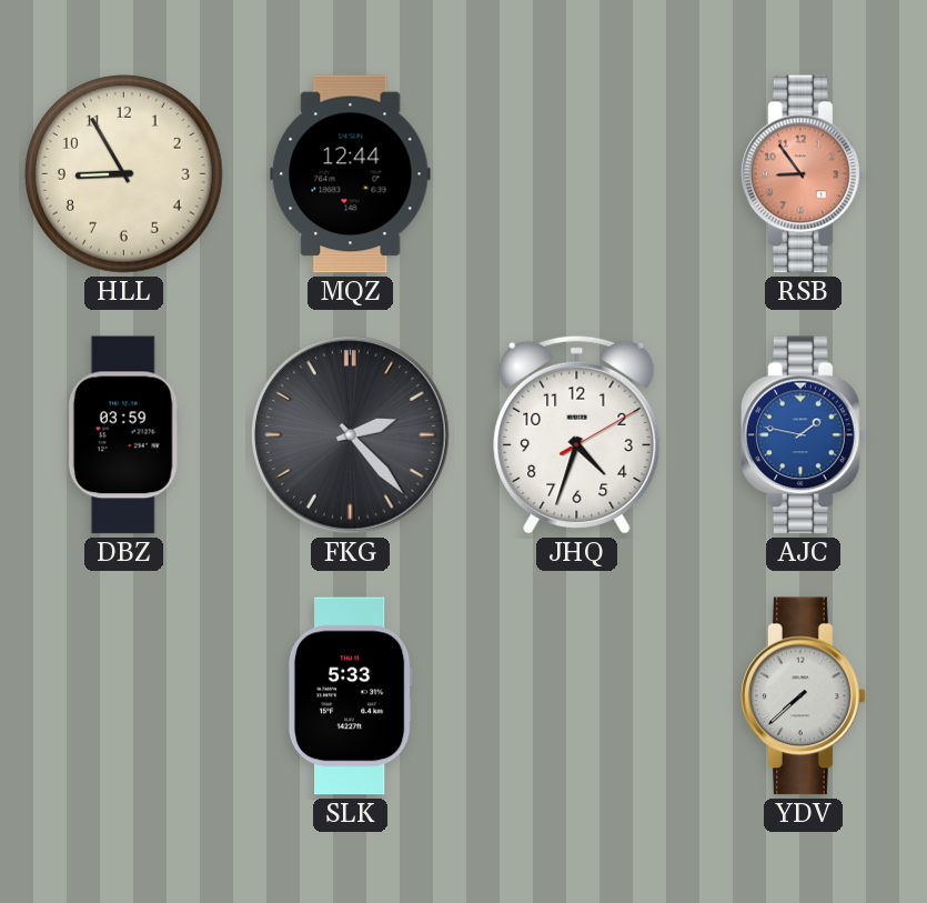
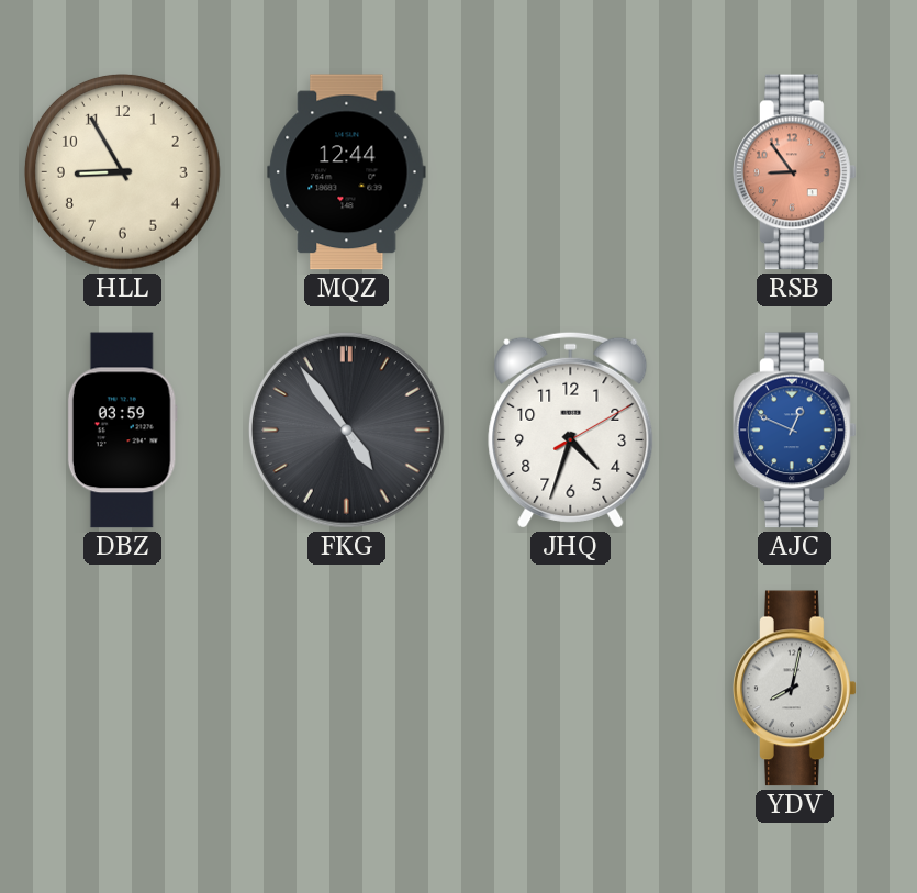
FKG: 2:23 -> 4:54 (346, 429)
AJC: 1:47 -> 12:49 (795, 431)
SLK: 5:33 -> none (350, 696)
YDV: 7:38 -> 8:02 (795, 689)
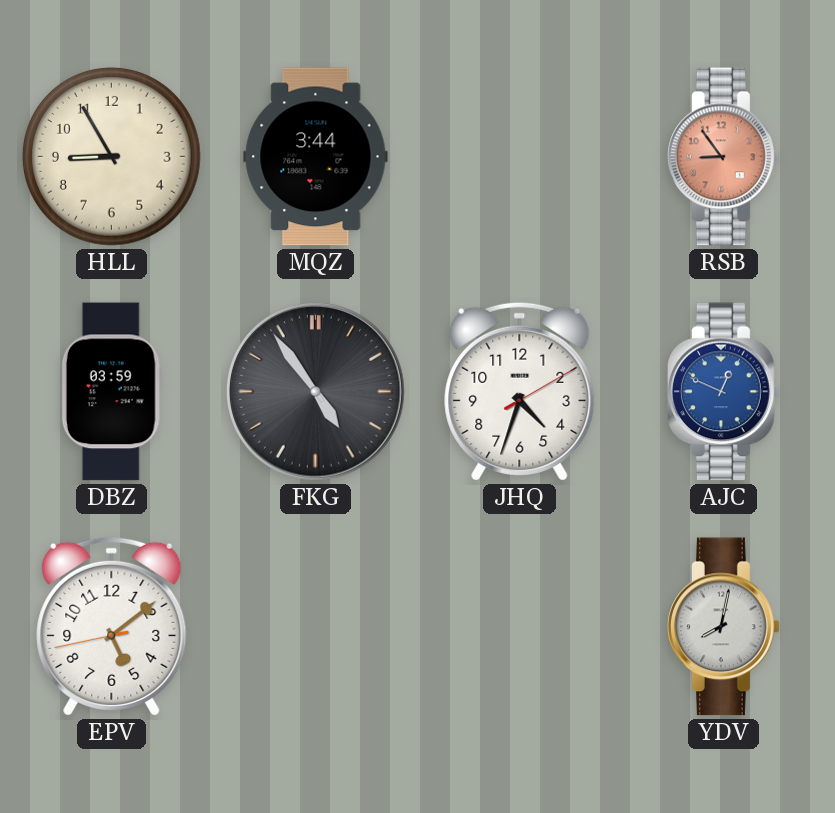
MQZ: 12:44 -> 3:44 (316, 157)
EPV: none -> 5:08 (112, 626)
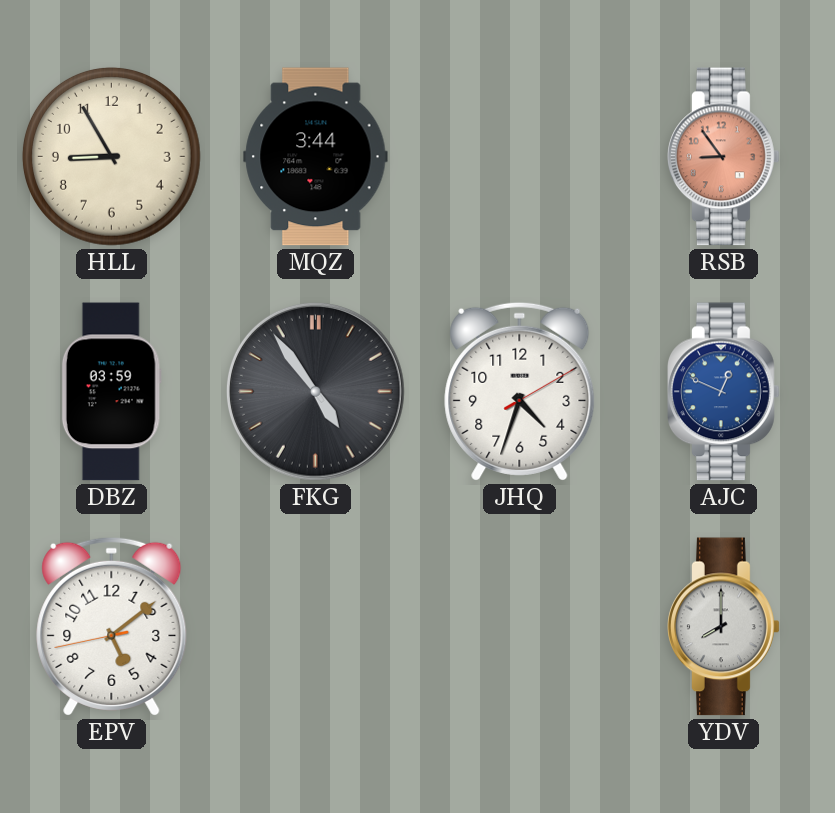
YDV: 8:02 -> 8:00 (724, 627)
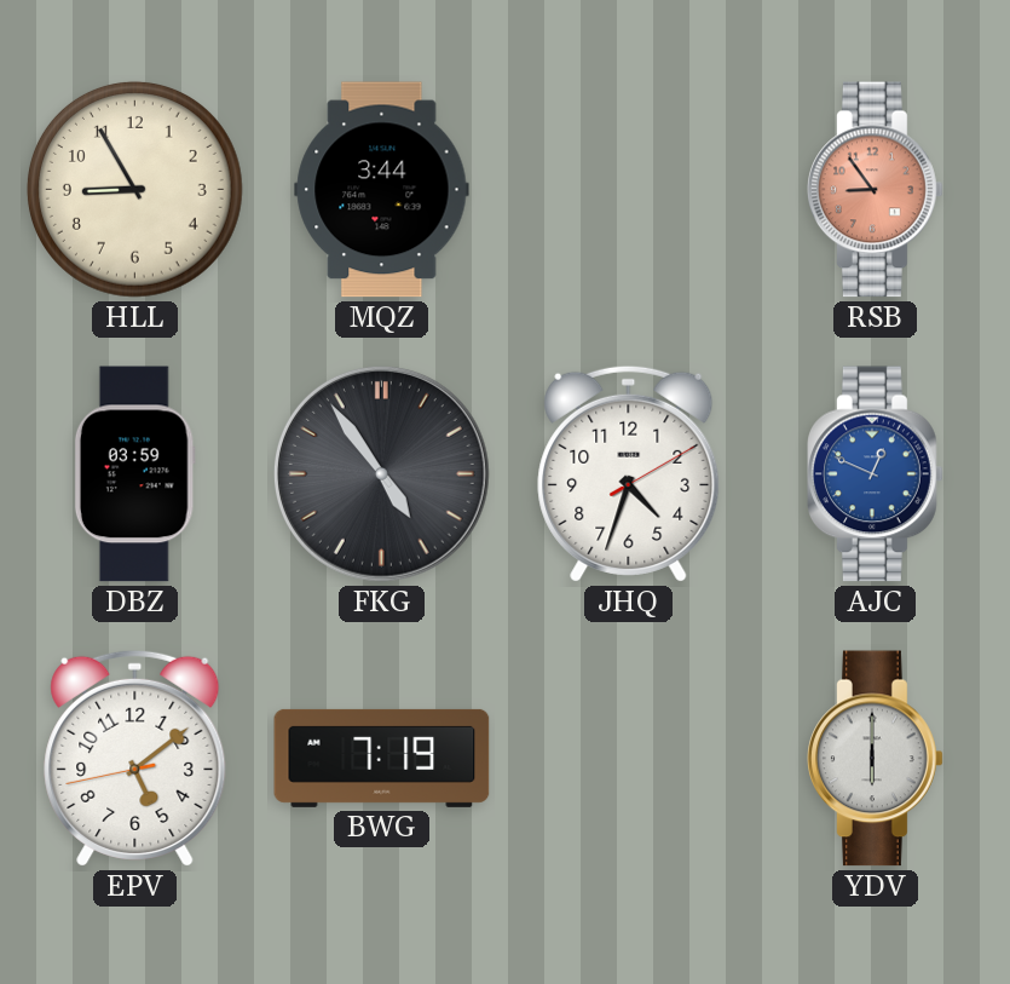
BWG: none -> 7:19 (382, 758)
YDV: 8:00 -> 6:00 (876, 759)
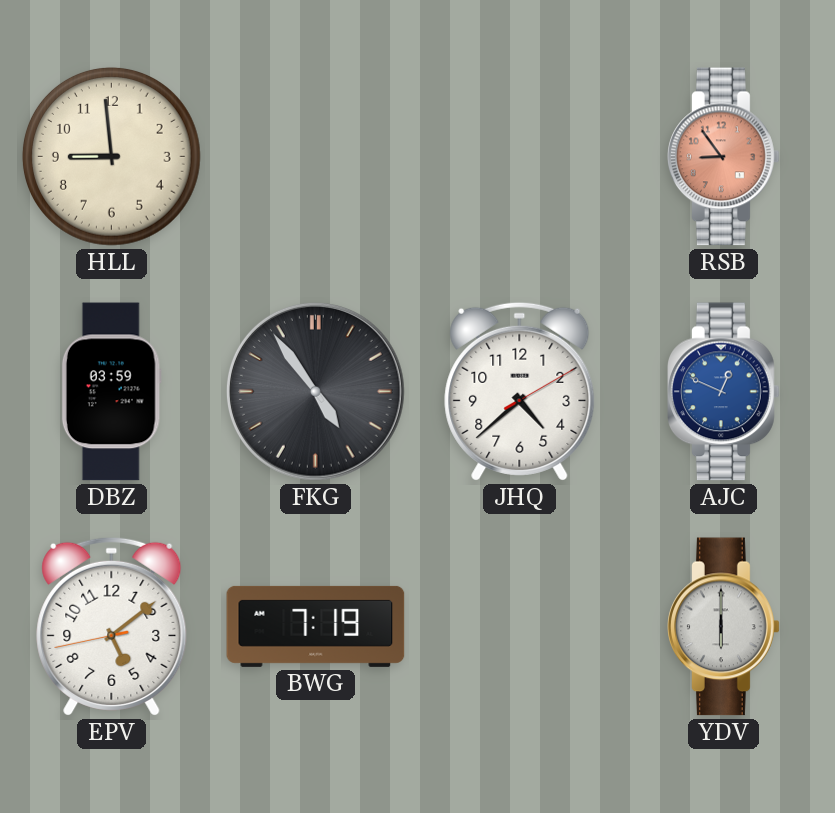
HLL: 8:55 -> 8:59 (111, 156)
MQZ: 3:44 -> none (382, 190)
JHQ: 4:33 -> 4:38 (520, 391)
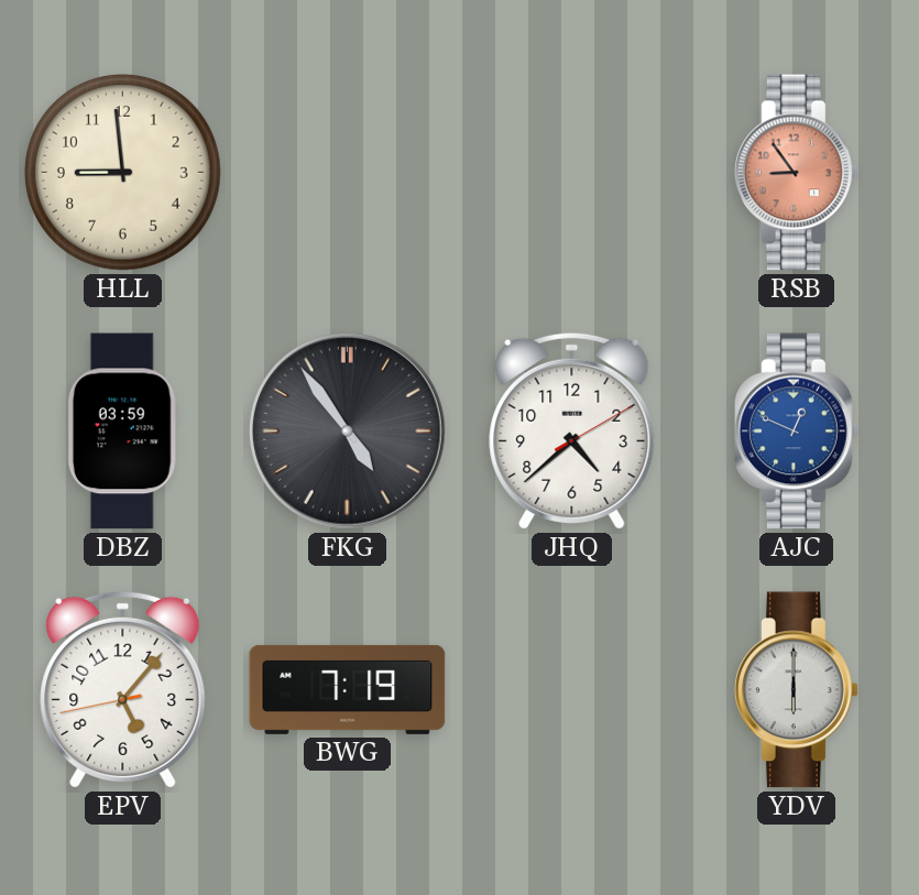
EPV: 5:08 -> 5:06 (123, 689)
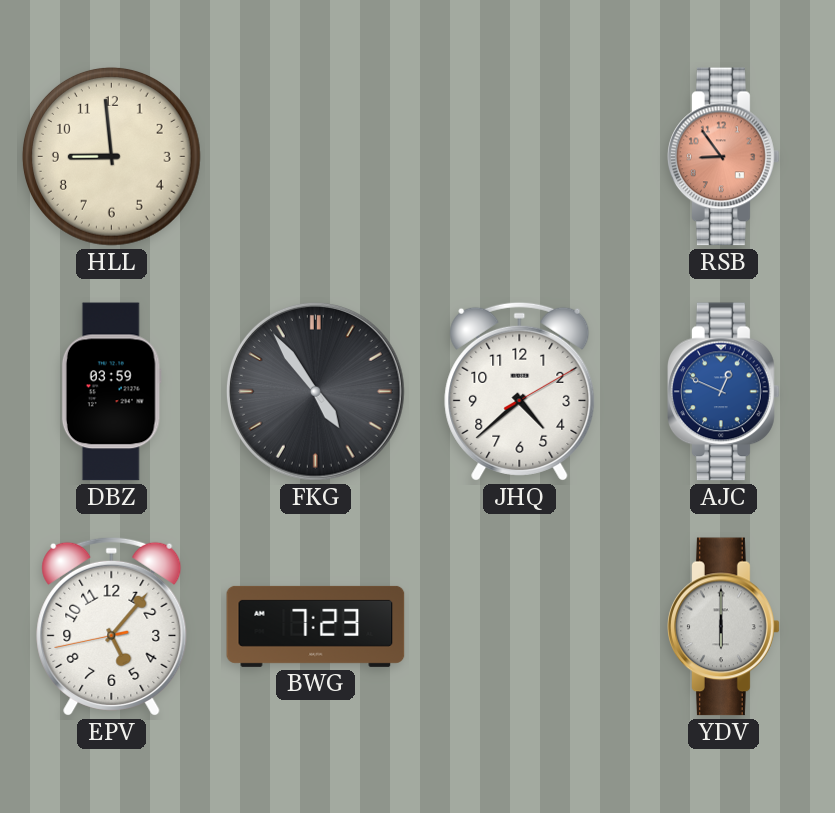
BWG: 7:19 -> 7:23 (316, 626)
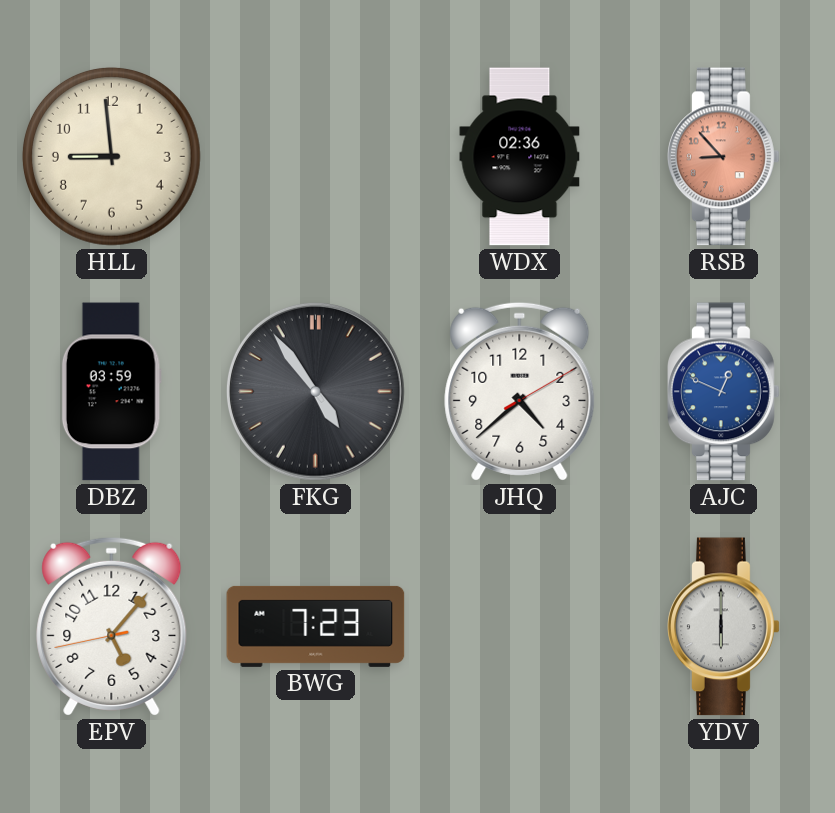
WDX: none -> 02:36 (520, 157)
RSB: 8:54 -> 8:53 (724, 157)
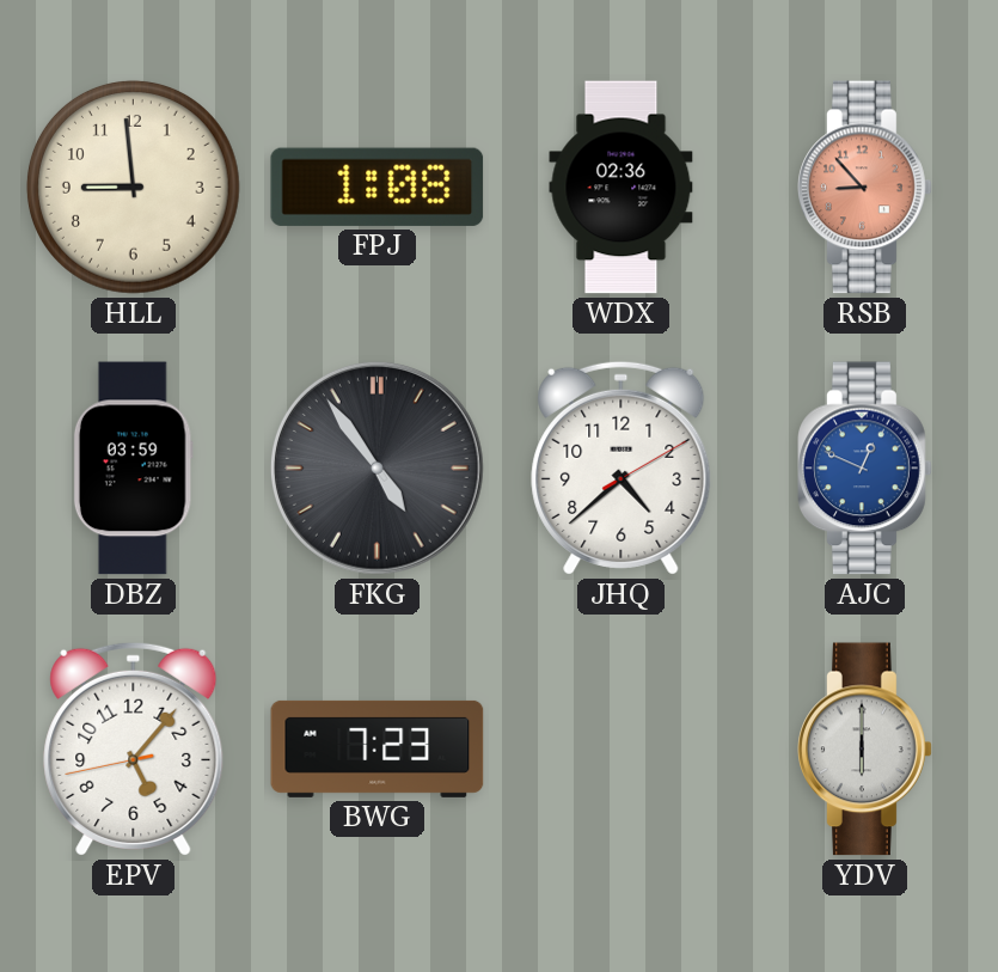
FPJ: none -> 1:08 (378, 187)
